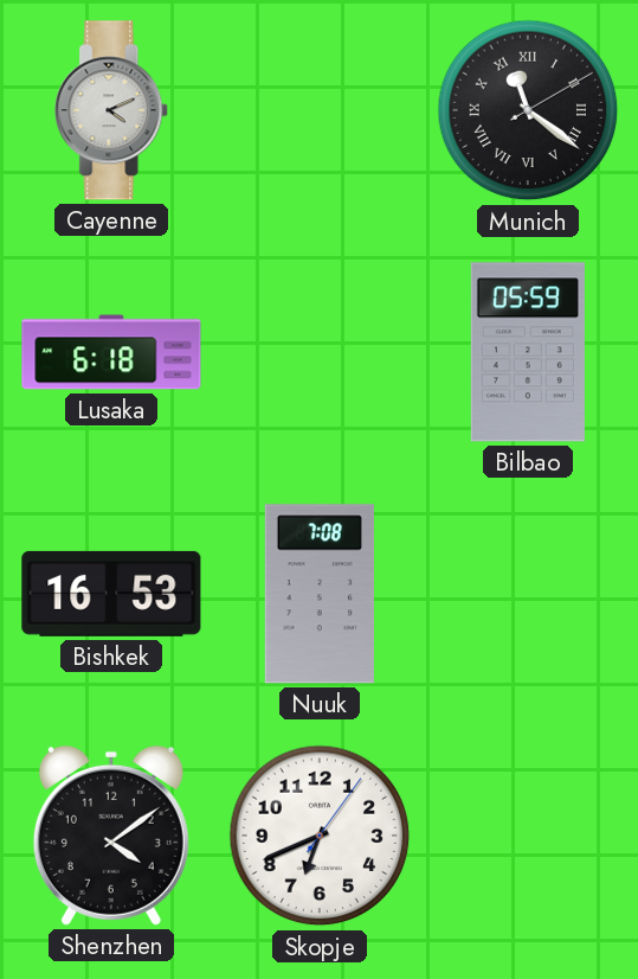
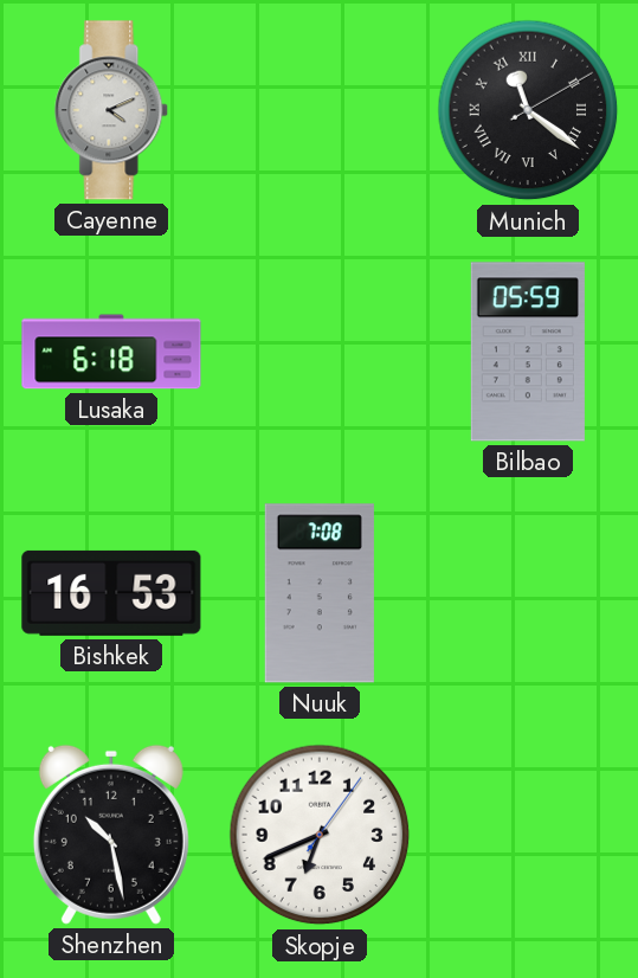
Shenzhen: 4:09 -> 10:28 (111, 835)
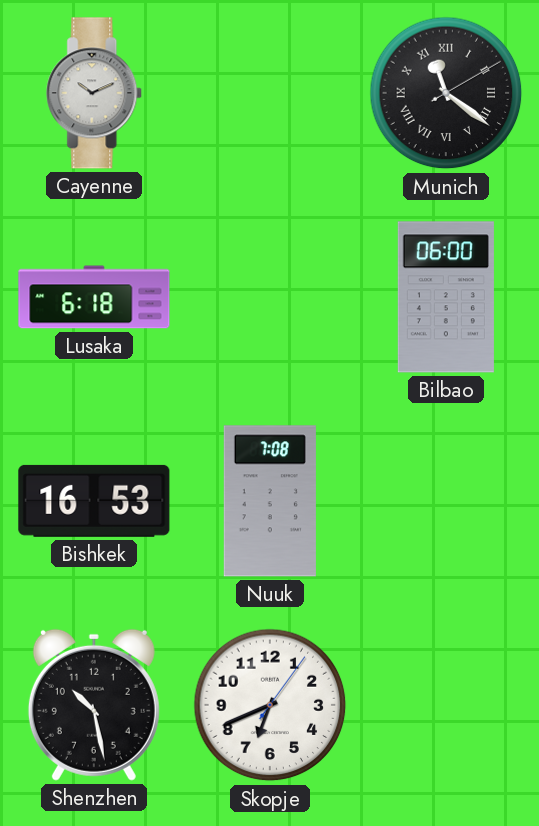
Cayenne: 4:11 -> 10:11 (95, 93)
Bilbao: 05:59 -> 06:00 (446, 297)
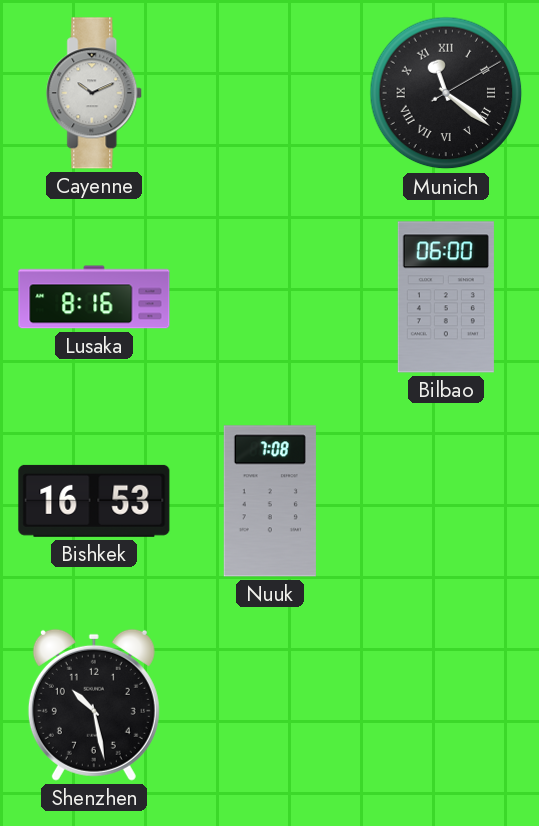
Lusaka: 6:18 -> 8:16 (94, 297)
Skopje: 6:41 -> none (270, 705)
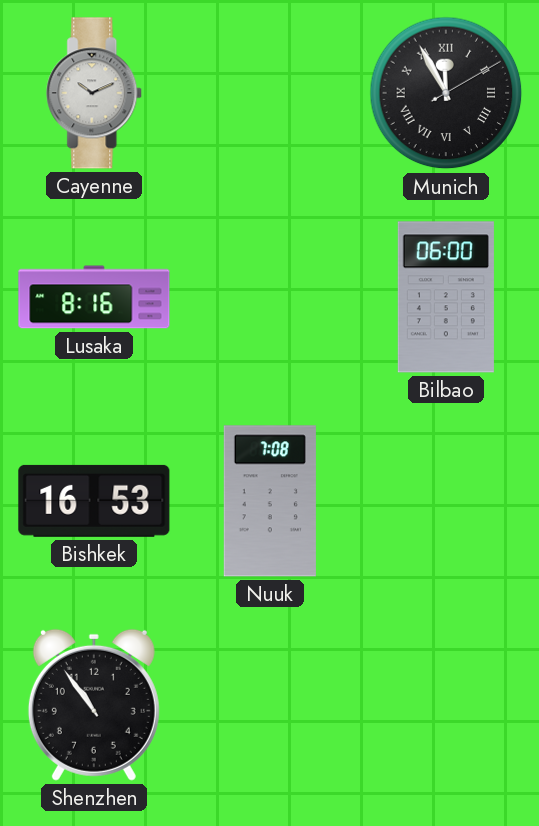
Munich: 11:21 -> 11:55 (446, 93)
Shenzhen: 10:28 -> 10:54 (94, 705)
